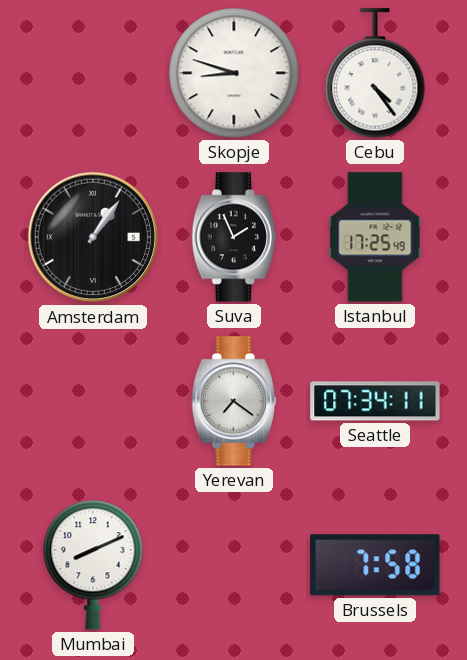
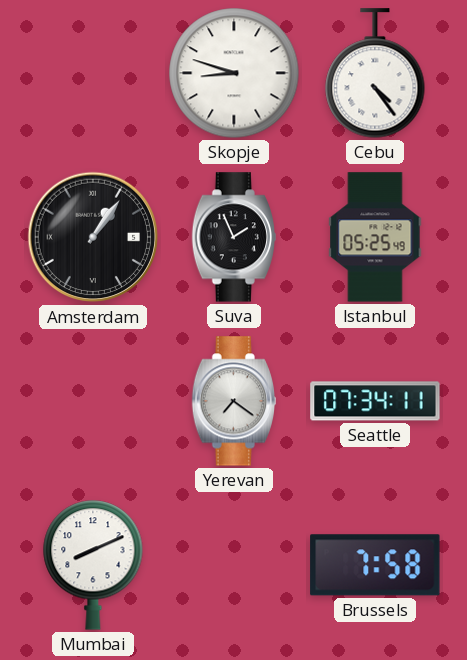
Istanbul: 17:25 -> 05:25 (375, 237)
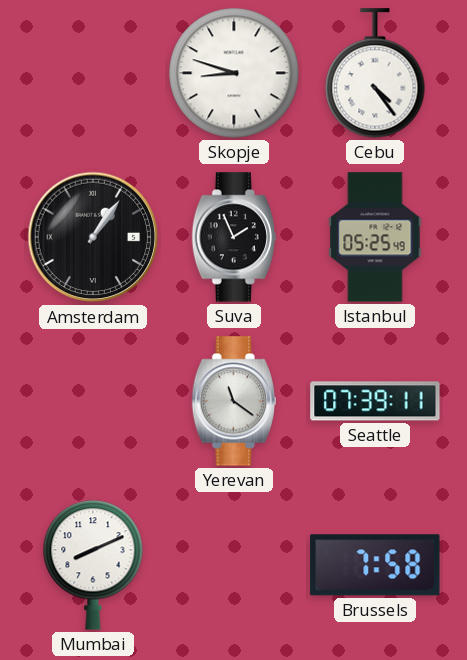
Yerevan: 7:21 -> 11:21 (233, 401)
Seattle: 07:34 -> 07:39 (375, 401)
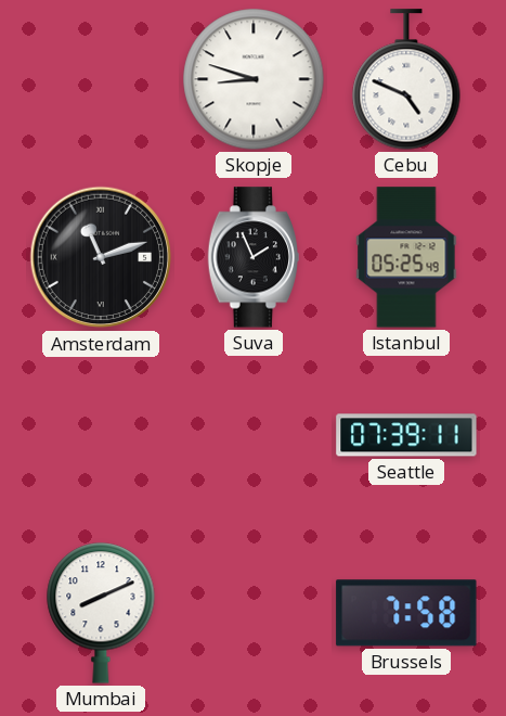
Cebu: 4:24 -> 4:49 (406, 79)
Amsterdam: 1:06 -> 11:12 (101, 257)
Yerevan: 11:21 -> none (233, 401)
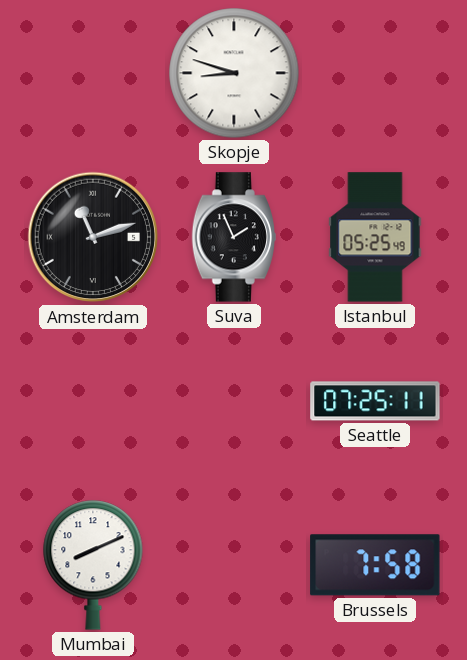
Cebu: 4:49 -> none (406, 79)
Seattle: 07:39 -> 07:25 (375, 401)
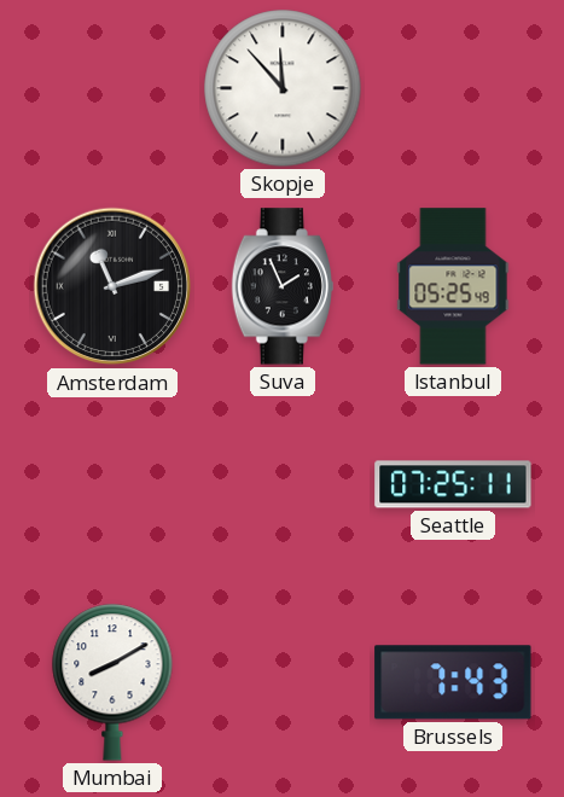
Skopje: 8:48 -> 11:53 (283, 88)
Mumbai: 8:11 -> 8:10 (112, 682)
Brussels: 7:58 -> 7:43 (453, 682)
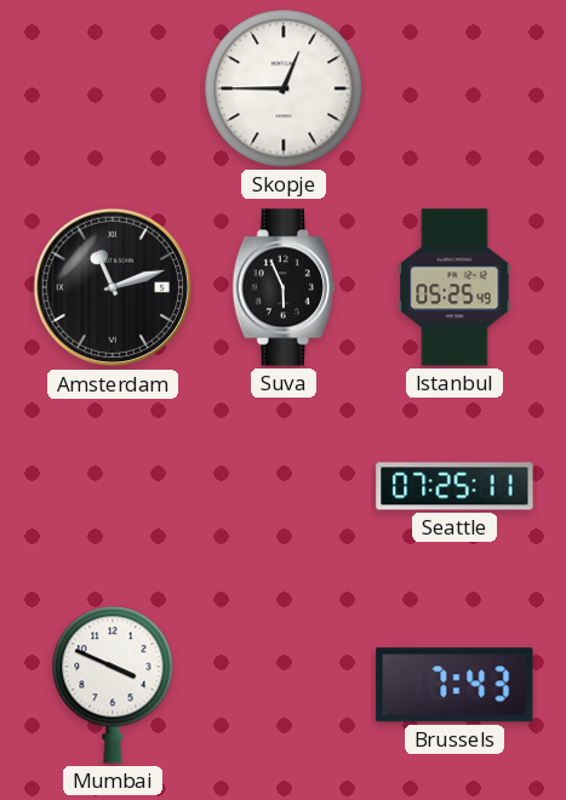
Skopje: 11:53 -> 12:45 (284, 88)
Suva: 1:56 -> 5:56 (282, 287)
Mumbai: 8:10 -> 3:49 (113, 685)
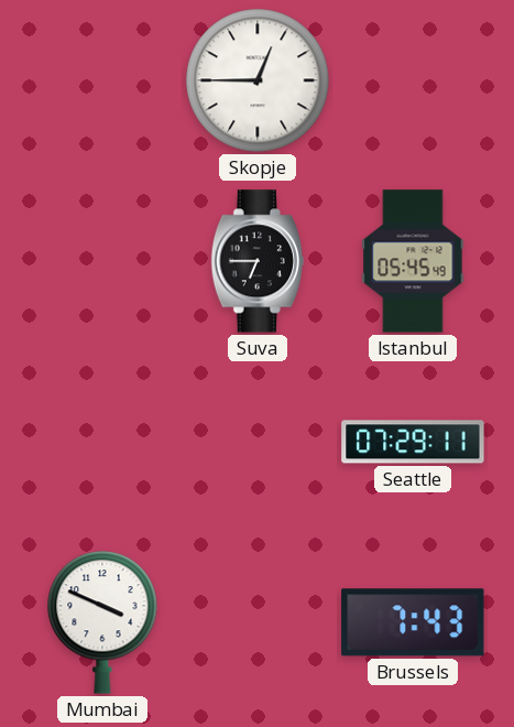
Amsterdam: 11:12 -> none (113, 287)
Suva: 5:56 -> 6:45 (256, 261)
Istanbul: 05:25 -> 05:45 (413, 261)
Seattle: 07:25 -> 07:29 (413, 442)
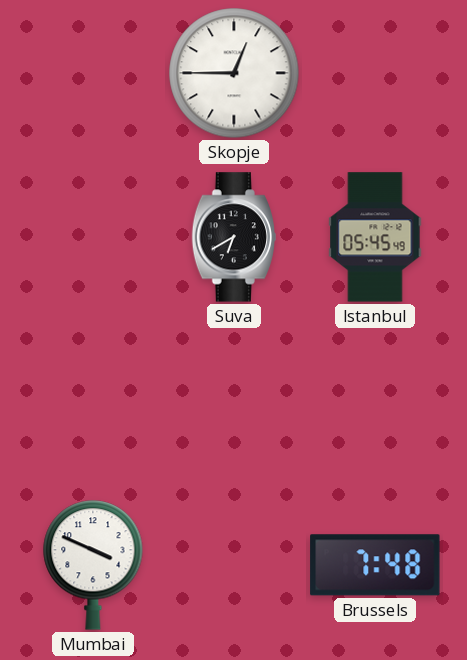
Suva: 6:45 -> 6:40 (233, 237)
Seattle: 07:29 -> none (413, 442)
Brussels: 7:43 -> 7:48 (375, 565)
